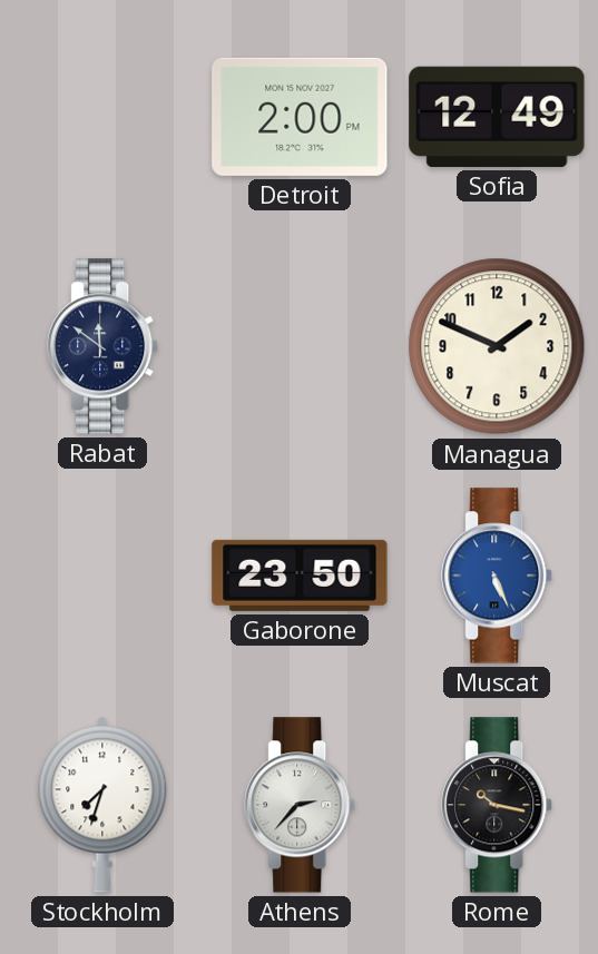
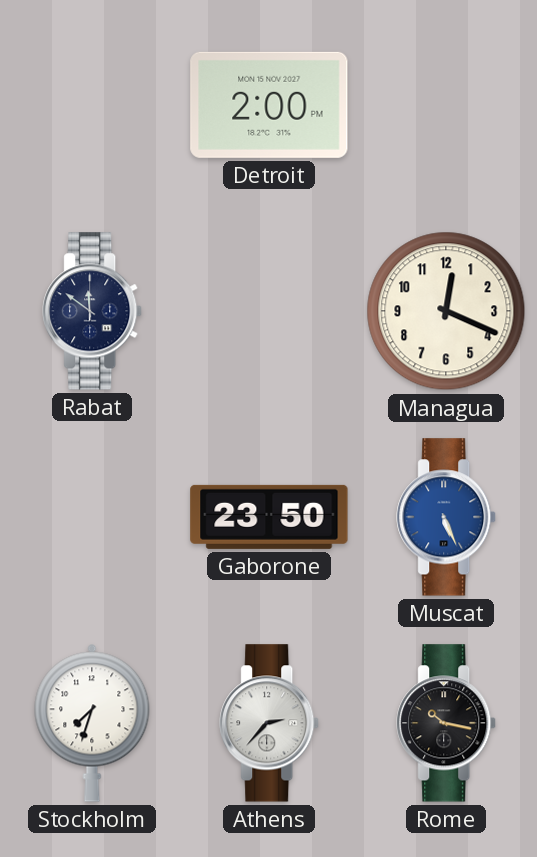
Sofia: 12:49 -> none (497, 117)
Managua: 1:49 -> 12:19 (446, 311)
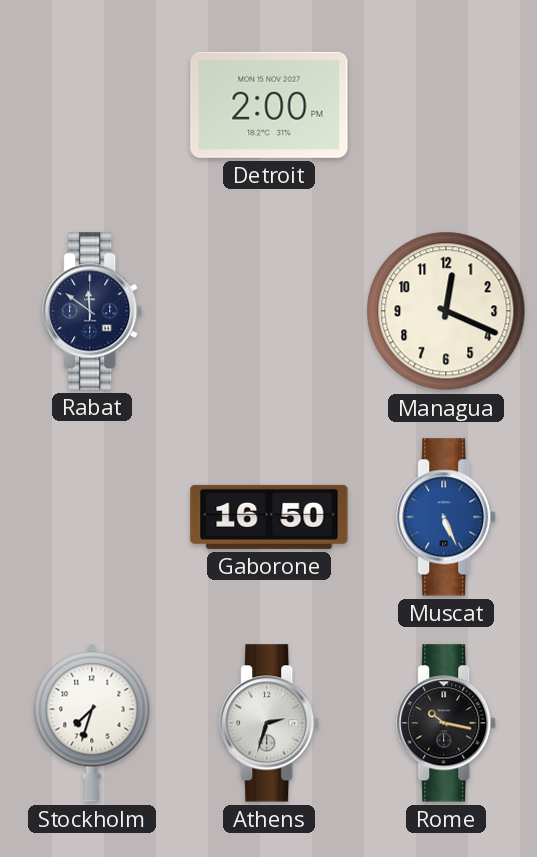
Gaborone: 23:50 -> 16:50 (269, 517)
Athens: 2:37 -> 2:33 (270, 723)
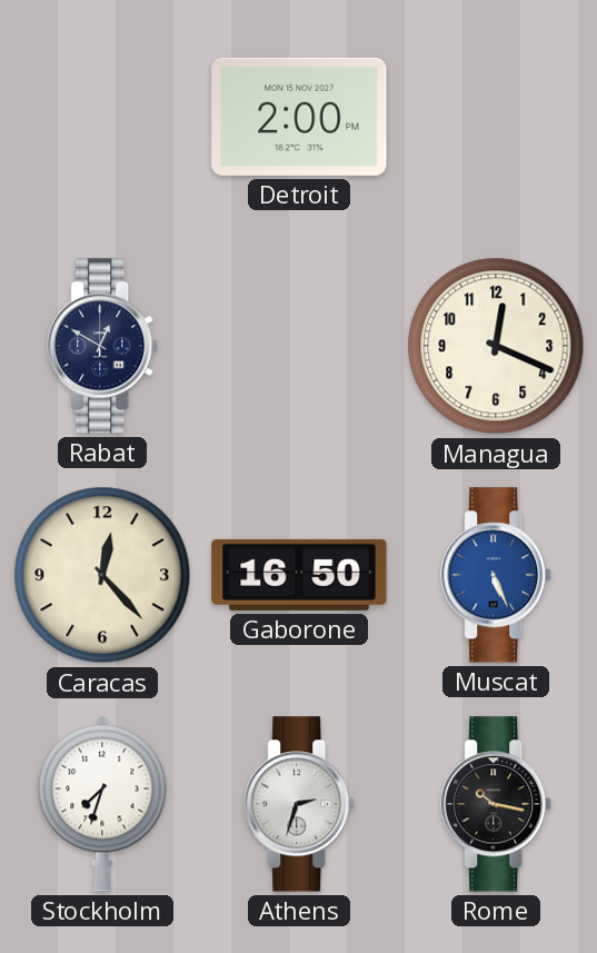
Rabat: 11:51 -> 12:50 (103, 346)
Caracas: none -> 12:23 (102, 575)
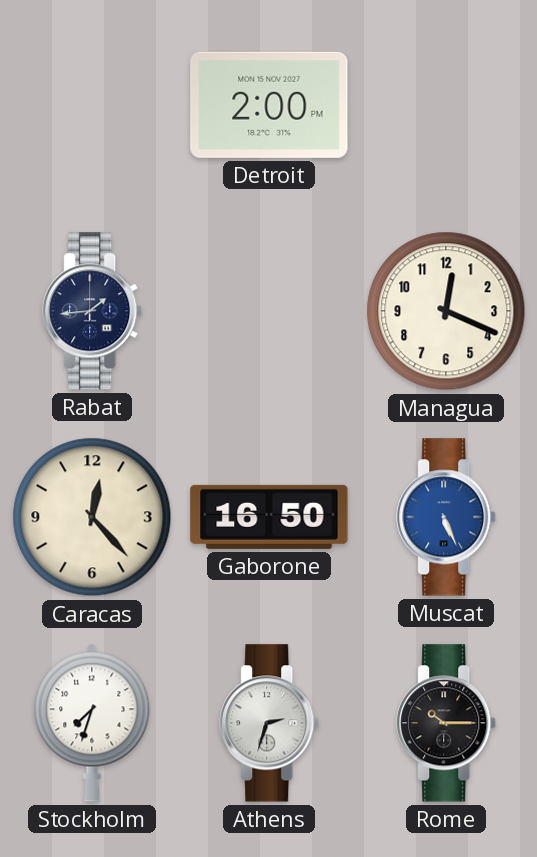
Rabat: 12:50 -> 1:44 (93, 311)
Rome: 10:17 -> 10:15 (447, 723)
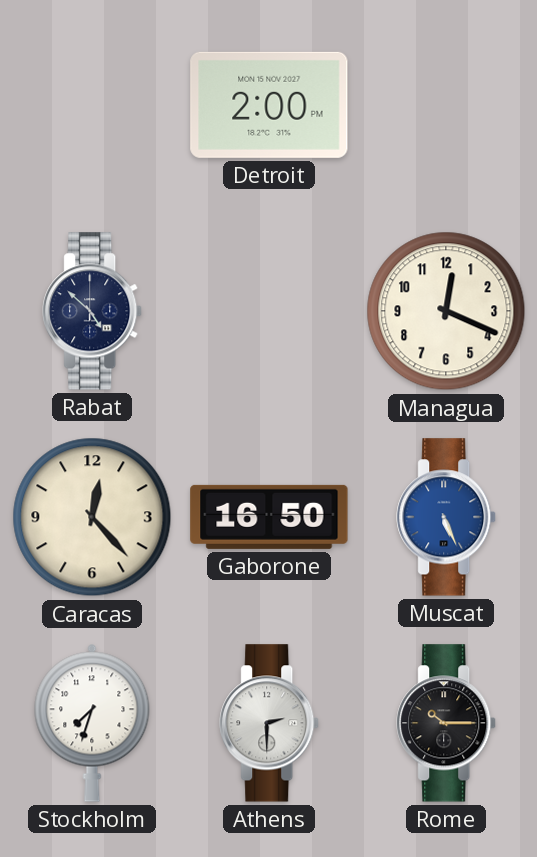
Rabat: 1:44 -> 4:52 (93, 311)
Athens: 2:33 -> 2:30 (270, 723)
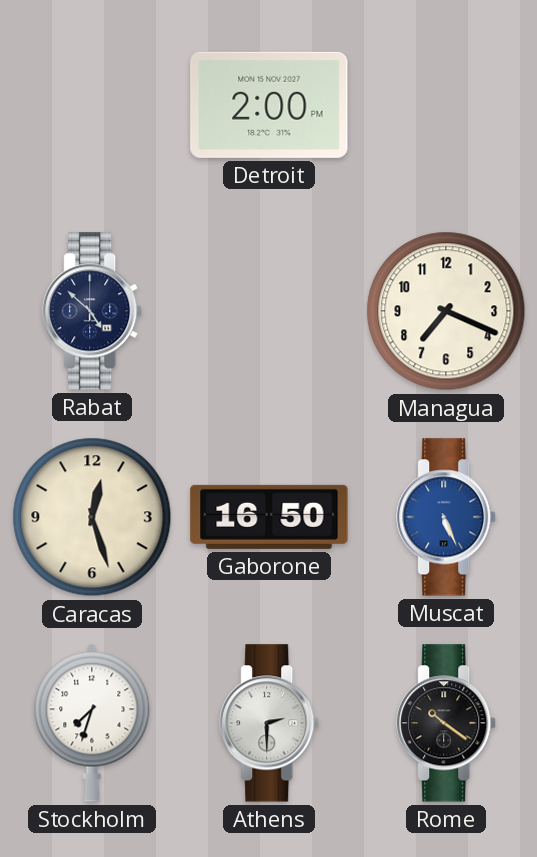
Managua: 12:19 -> 7:19 (446, 311)
Caracas: 12:23 -> 12:27 (92, 517)
Rome: 10:15 -> 10:21 (447, 723)
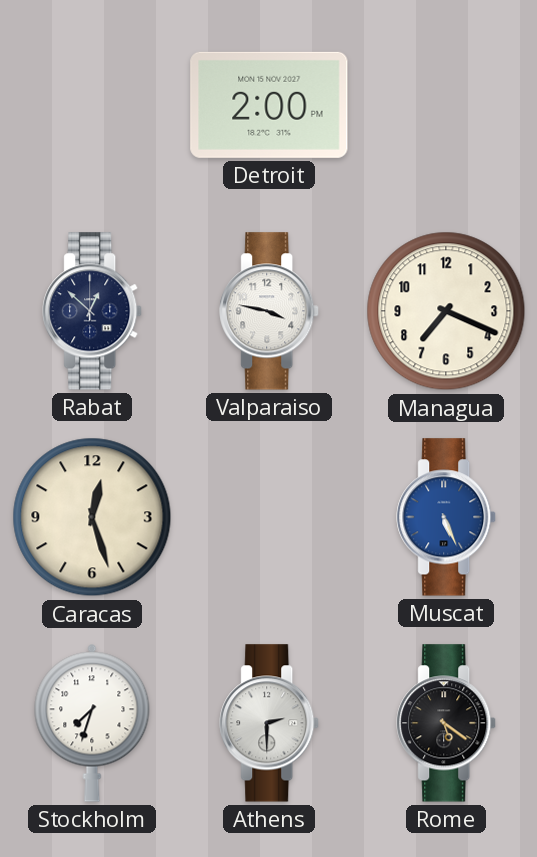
Rabat: 4:52 -> 12:52 (93, 311)
Valparaiso: none -> 3:47 (270, 311)
Gaborone: 16:50 -> none (269, 517)
Rome: 10:21 -> 5:21 (447, 723)
